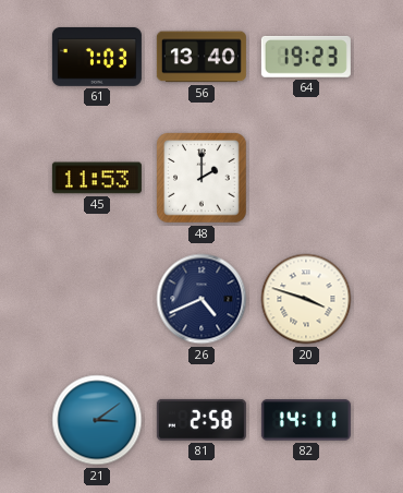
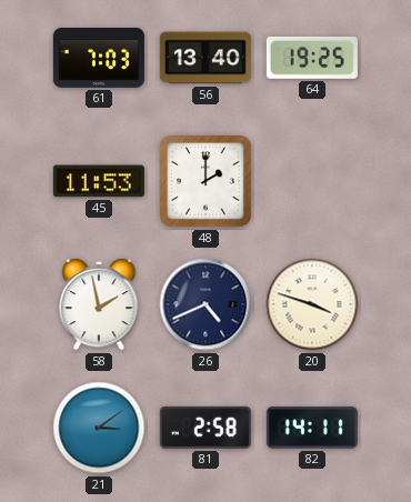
64: 19:23 -> 19:25 (312, 58)
58: none -> 1:58 (99, 305)
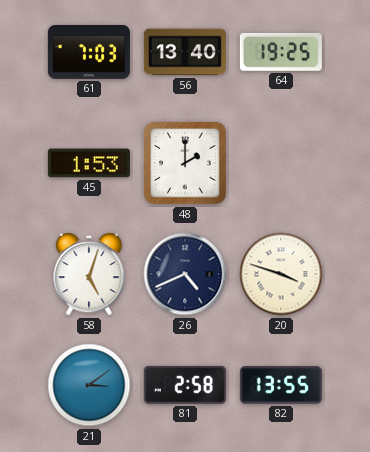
45: 11:53 -> 1:53 (89, 163)
58: 1:58 -> 5:03 (89, 275)
82: 14:11 -> 13:55 (281, 385)
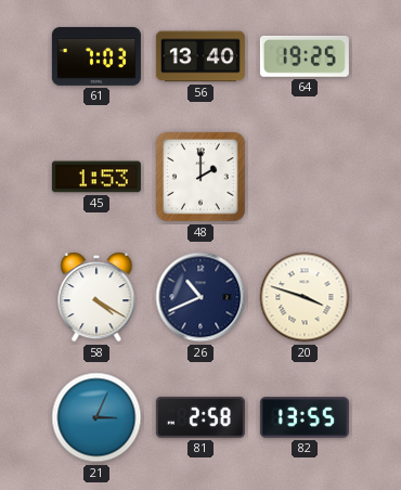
58: 5:03 -> 4:20 (96, 298)
26: 4:41 -> 10:41 (200, 297)
21: 3:09 -> 3:04 (96, 417)
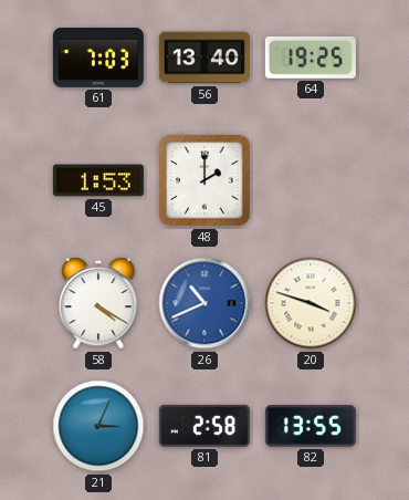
26 dial: navy -> blue (204, 303)
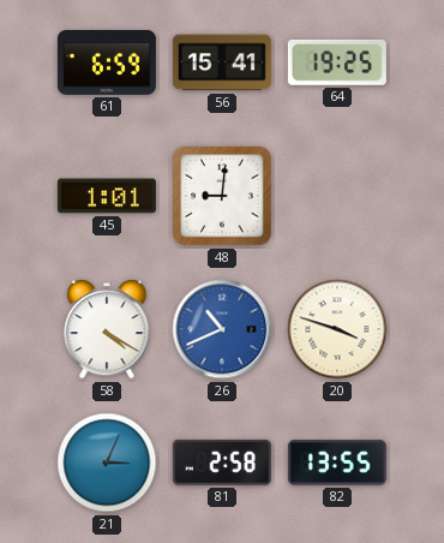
61: 7:03 -> 6:59 (107, 62)
56: 13:40 -> 15:41 (222, 62)
45: 1:53 -> 1:01 (107, 196)
48: 2:00 -> 9:01 (222, 196)
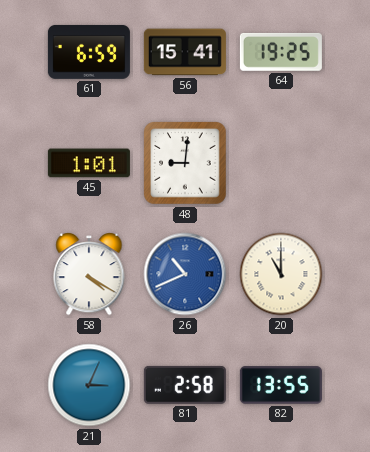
20: 3:48 -> 11:00 (281, 274)
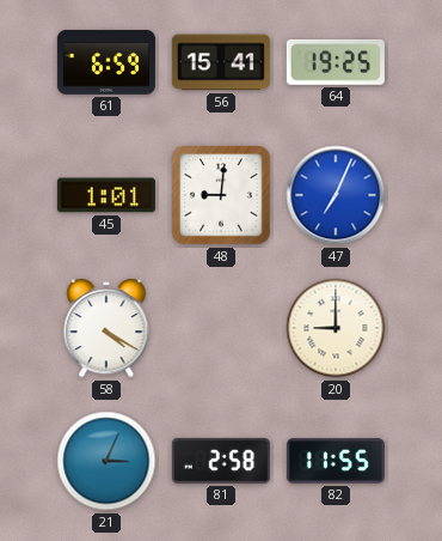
47: none -> 7:04 (336, 195)
26: 10:41 -> none (185, 274)
20: 11:00 -> 9:00 (336, 328)
82: 13:55 -> 11:55 (336, 461)
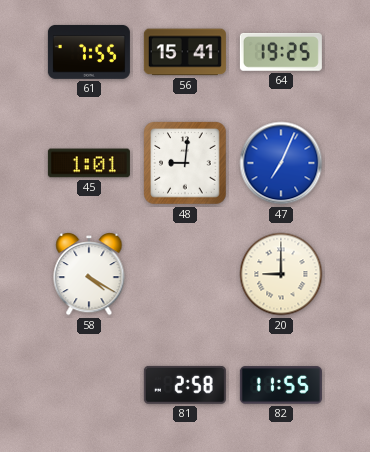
61: 6:59 -> 7:55 (89, 52)
21: 3:04 -> none (106, 461)
